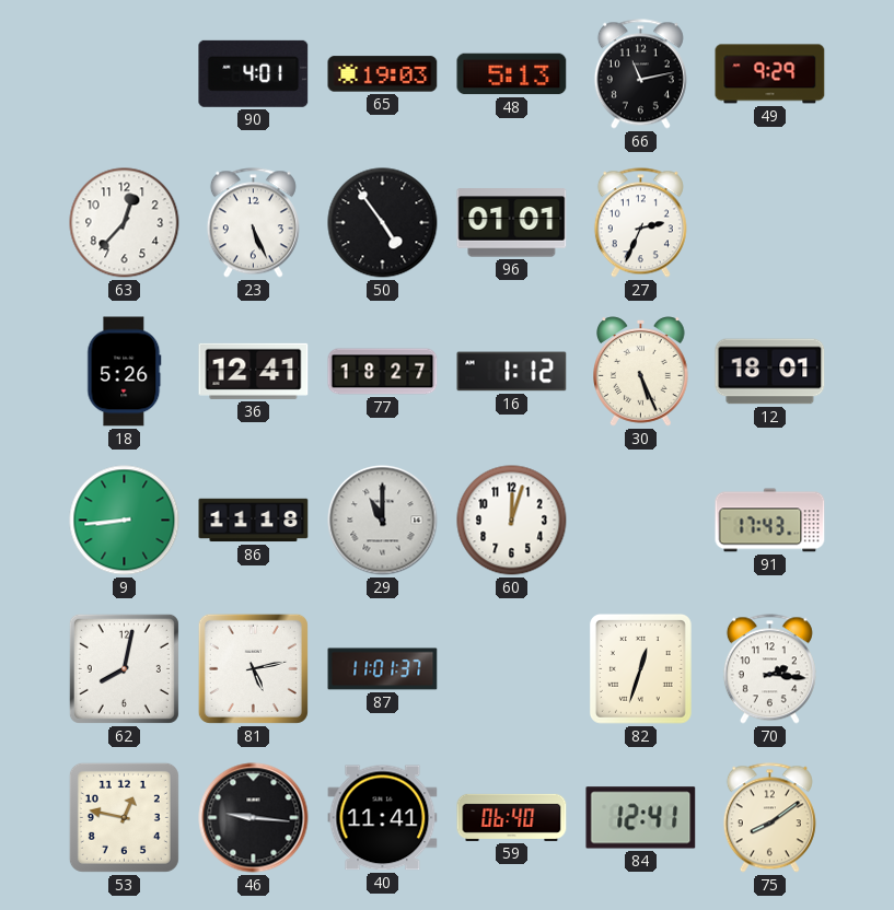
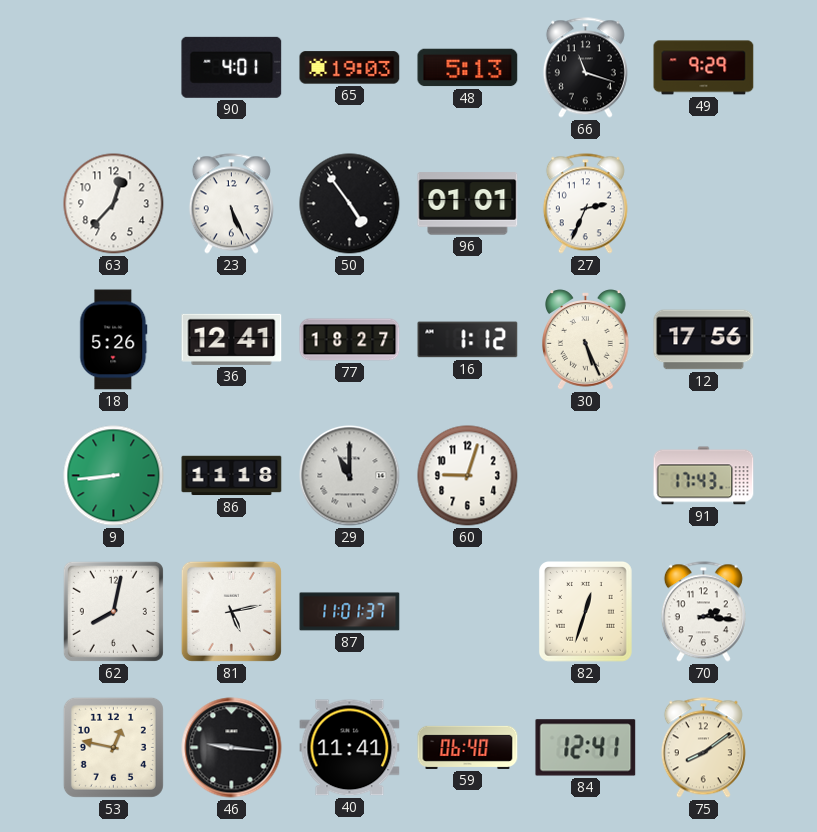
66: 11:13 -> 11:18 (585, 68)
12: 18:01 -> 17:56 (704, 340)
60: 12:03 -> 9:03 (468, 476)
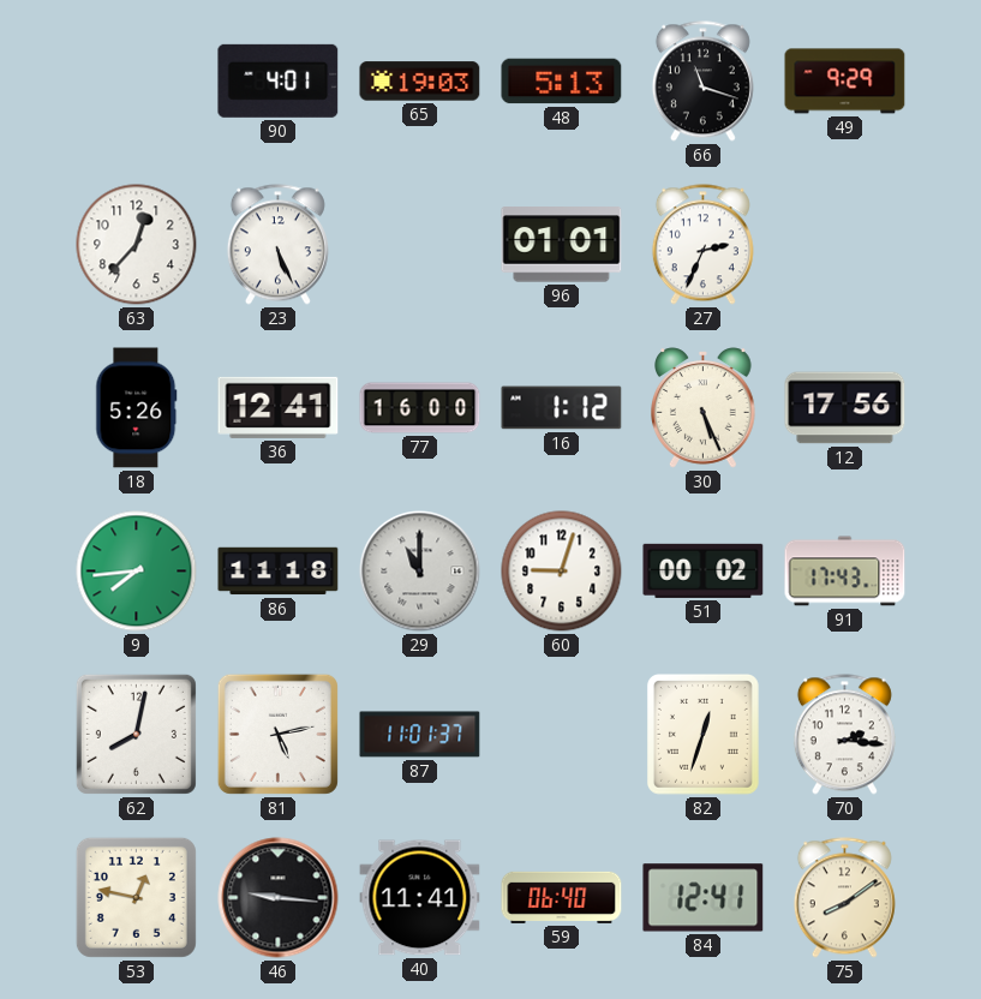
50: 4:54 -> none (350, 204)
77: 18:27 -> 16:00 (420, 408)
9: 8:44 -> 7:44 (137, 572)
51: none -> 00:02 (704, 570)
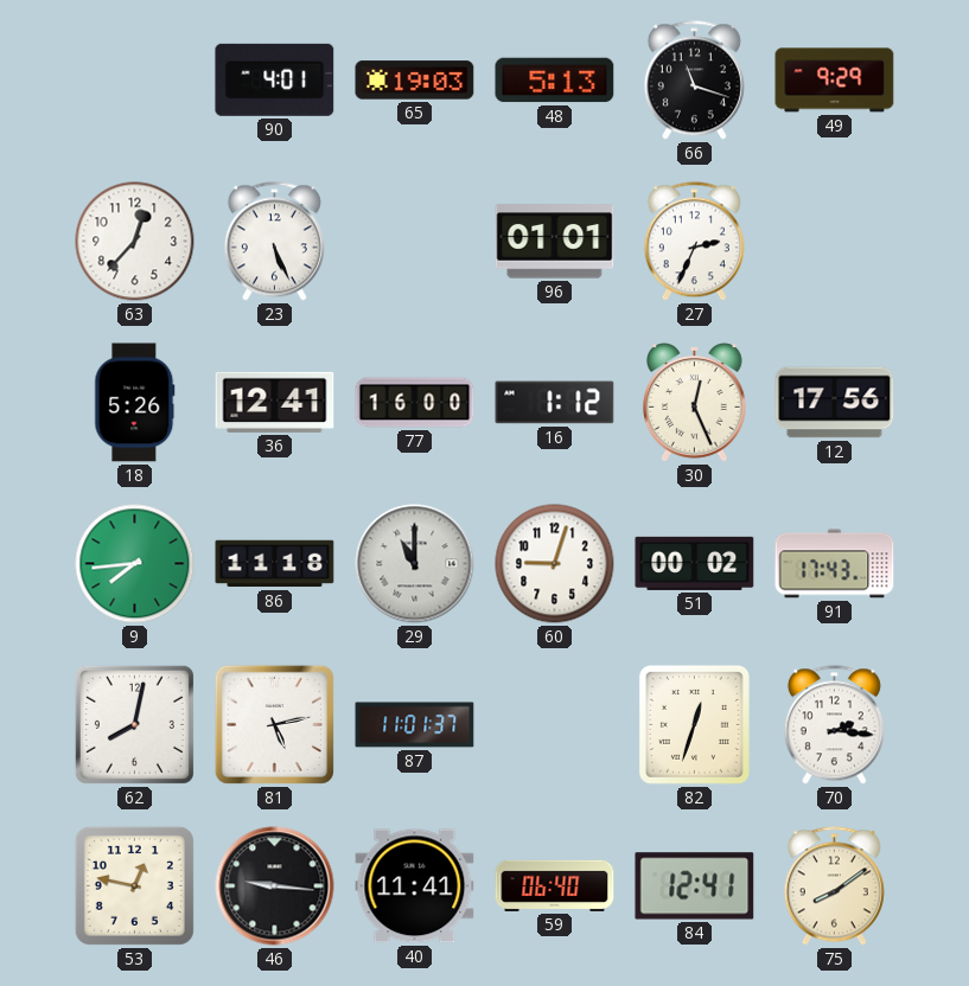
30: 5:26 -> 12:26 (695, 403)
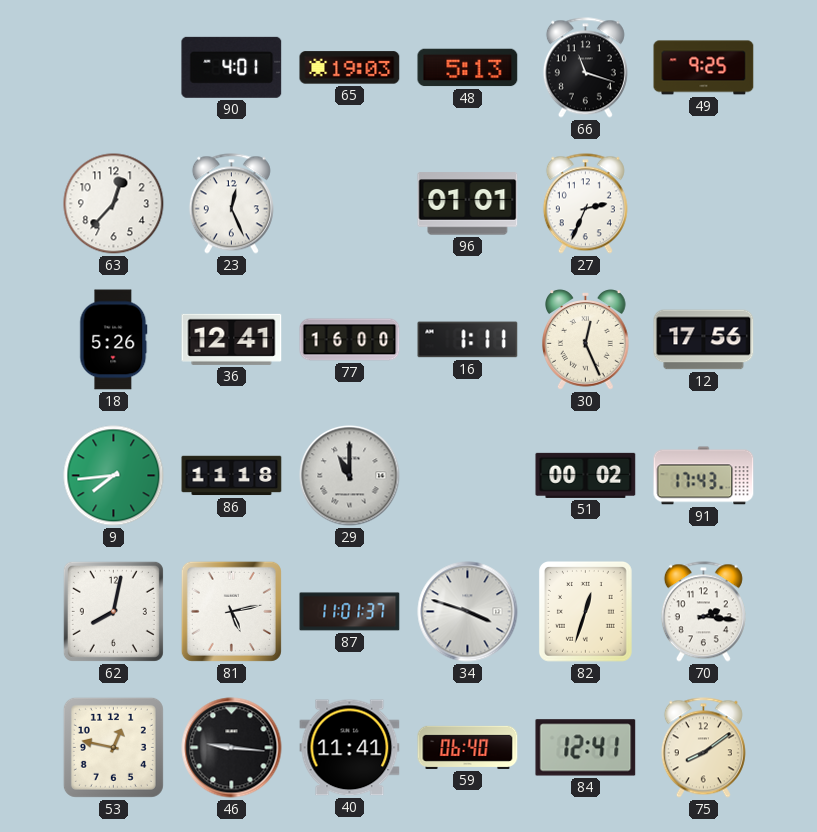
49: 9:29 -> 9:25 (704, 68)
23: 5:26 -> 12:26 (231, 204)
16: 1:12 -> 1:11 (468, 340)
60: 9:03 -> none (555, 564)
34: none -> 3:48 (468, 612)
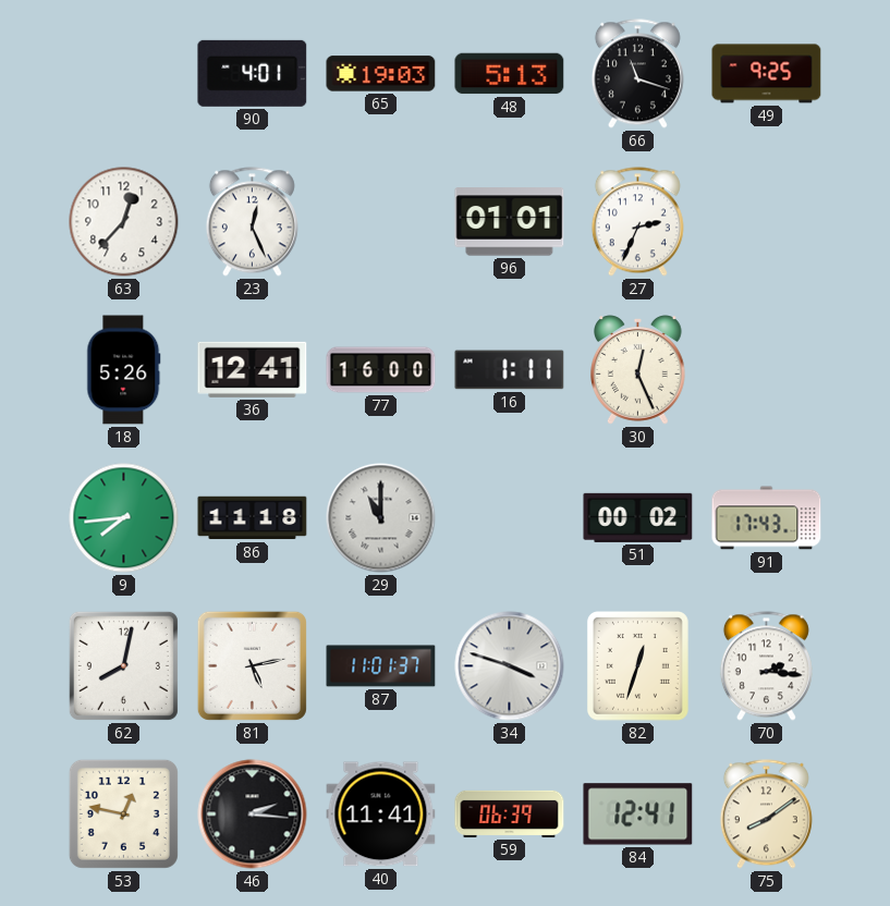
12: 17:56 -> none (704, 340)
46: 9:16 -> 2:16 (253, 815)
59: 06:40 -> 06:39 (510, 813)
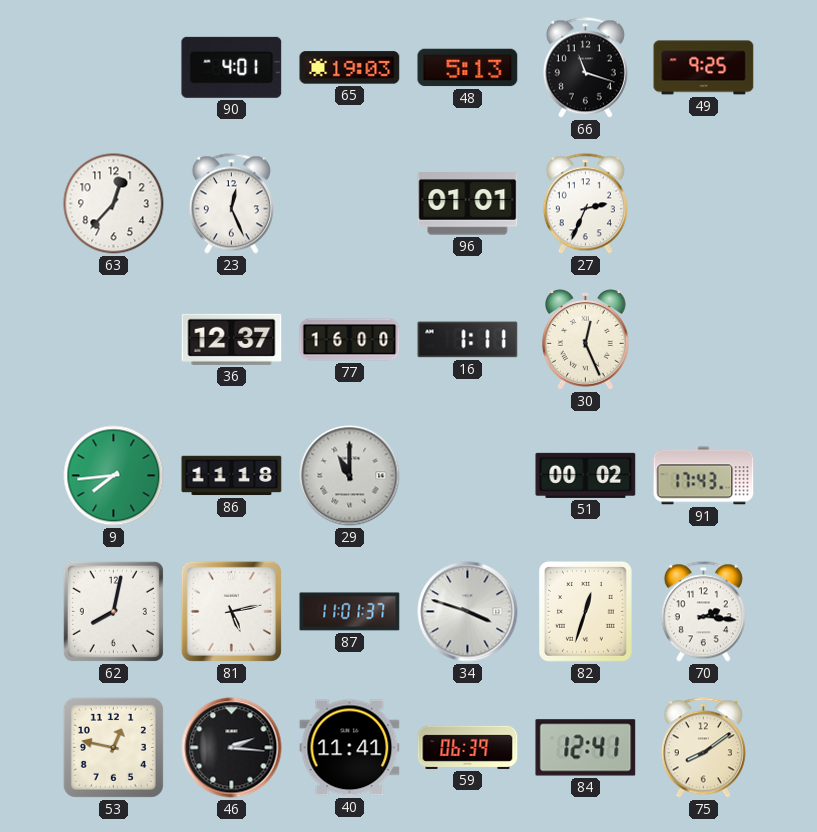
18: 5:26 -> none (124, 370)
36: 12:41 -> 12:37 (232, 339)
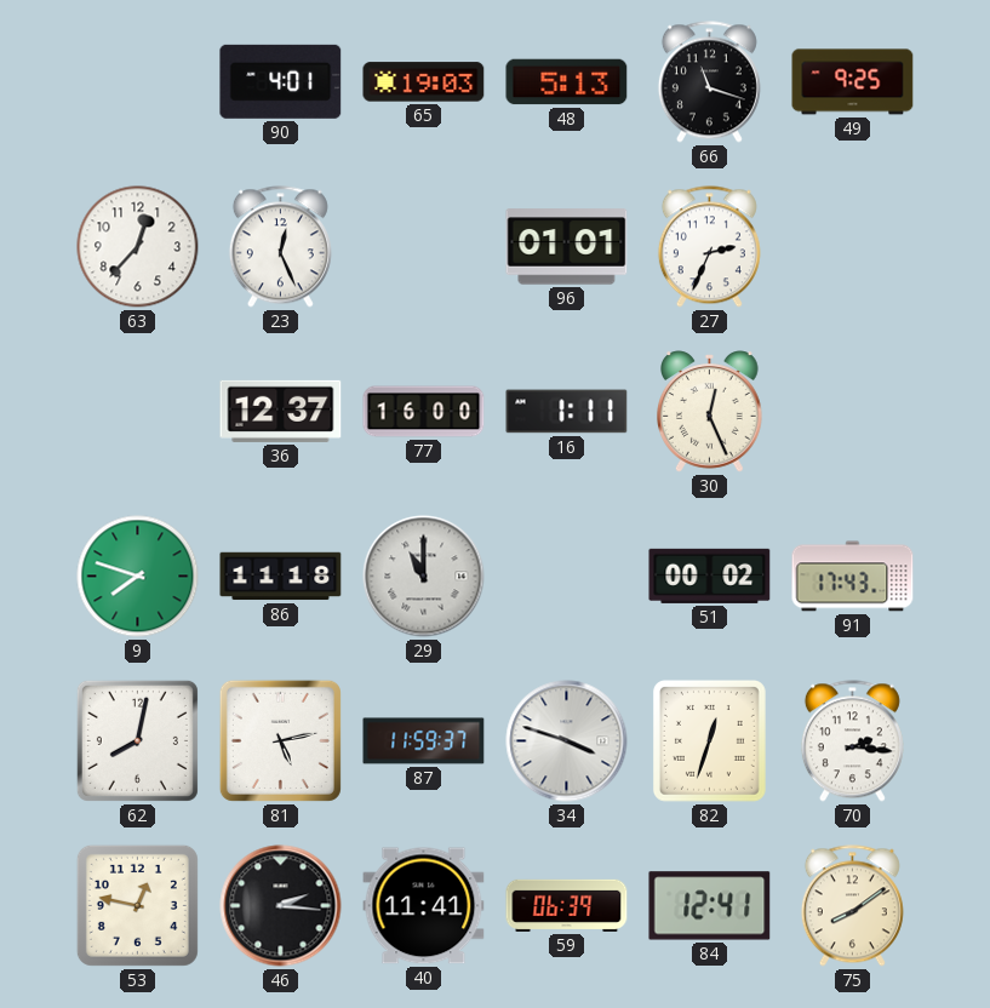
9: 7:44 -> 7:48 (138, 577)
87: 11:01 -> 11:59 (424, 741)
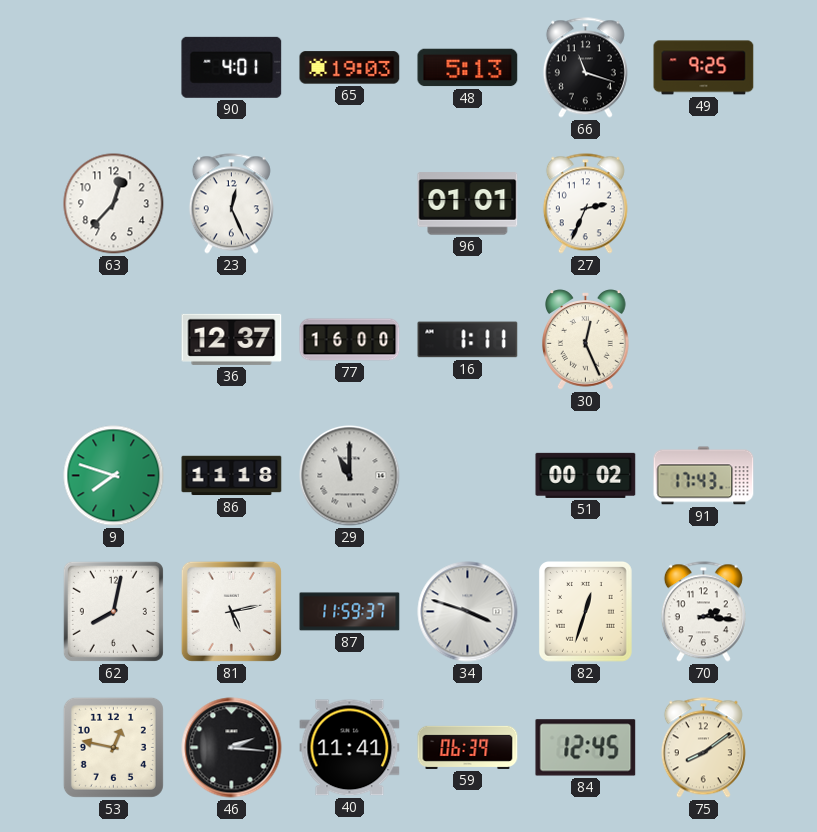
84: 12:41 -> 12:45 (586, 748)
